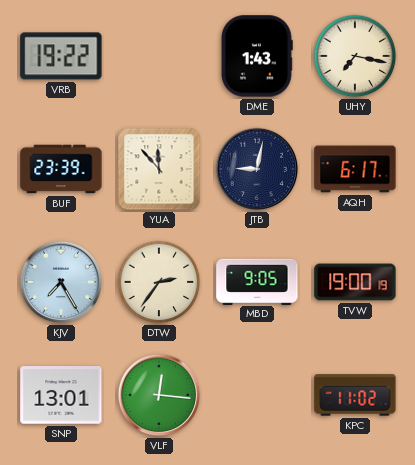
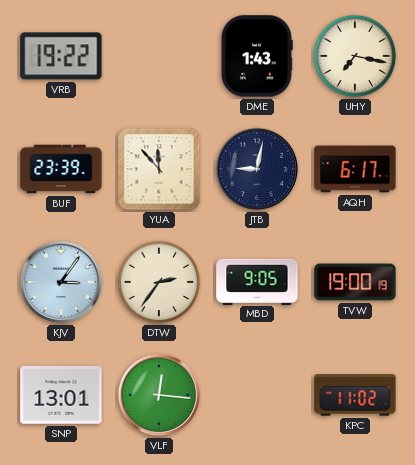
KJV: 7:25 -> 3:06 (61, 282)
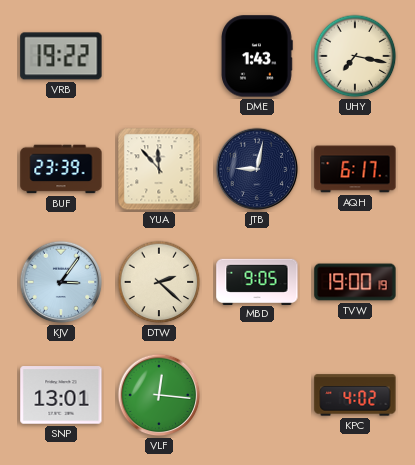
DTW: 2:36 -> 2:22 (159, 282)
KPC: 11:02 -> 4:02 (355, 395)
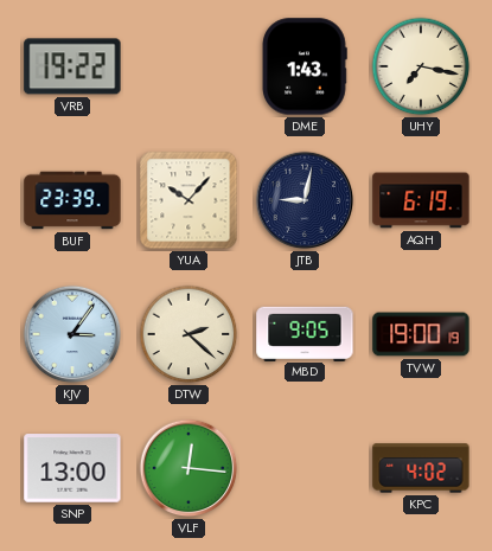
YUA: 11:53 -> 10:07 (189, 200)
AQH: 6:17 -> 6:19 (421, 200)
SNP: 13:01 -> 13:00 (72, 468)
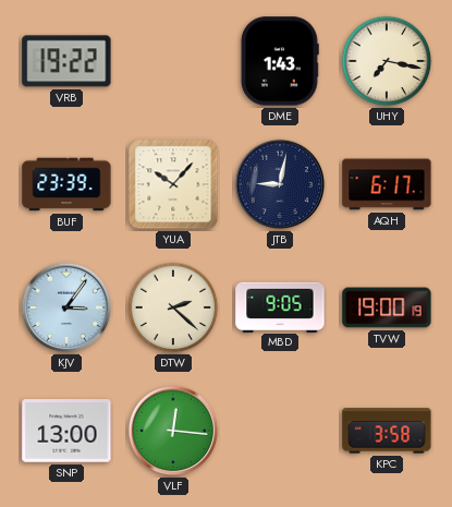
AQH: 6:19 -> 6:17 (387, 184)
KPC: 4:02 -> 3:58 (387, 431)
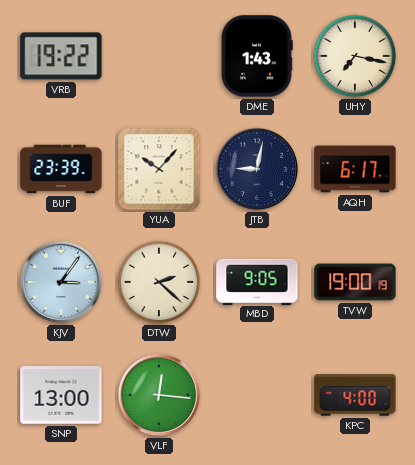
KPC: 3:58 -> 4:00 (355, 395)
